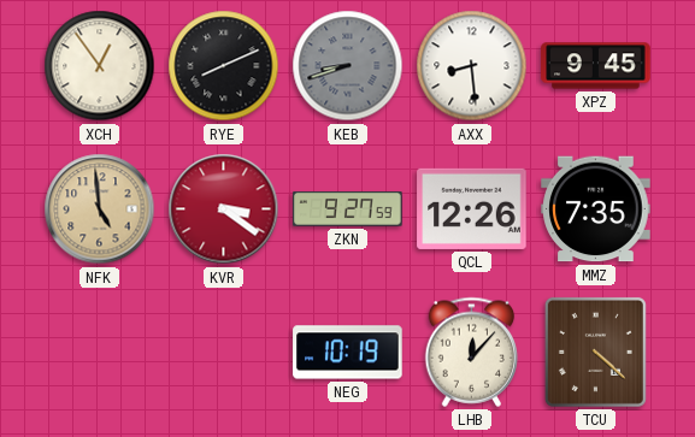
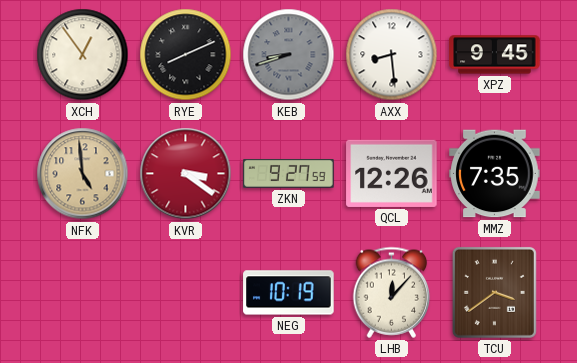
TCU: 4:22 -> 3:39 (494, 292)
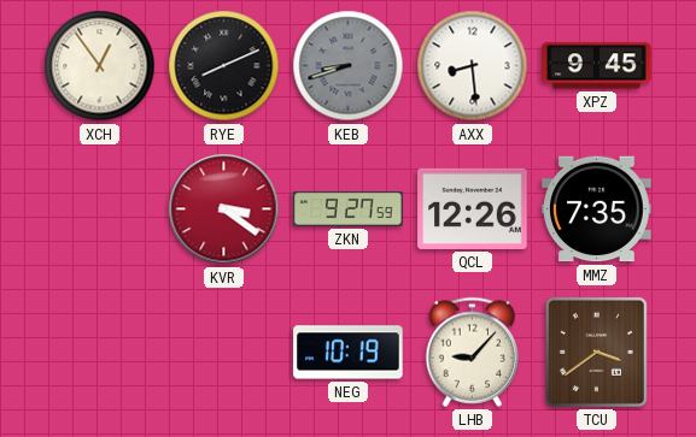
NFK: 4:59 -> none (83, 174)
LHB: 12:07 -> 9:07 (473, 352)
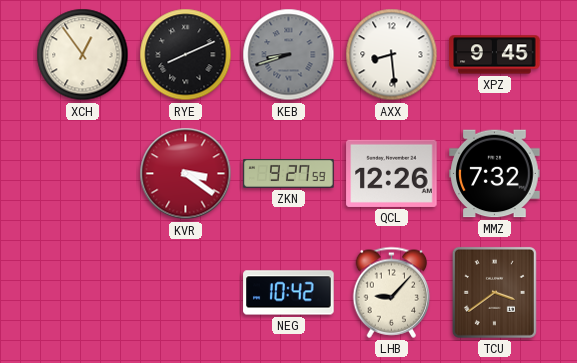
MMZ: 7:35 -> 7:32 (495, 174)
NEG: 10:19 -> 10:42 (289, 293)
